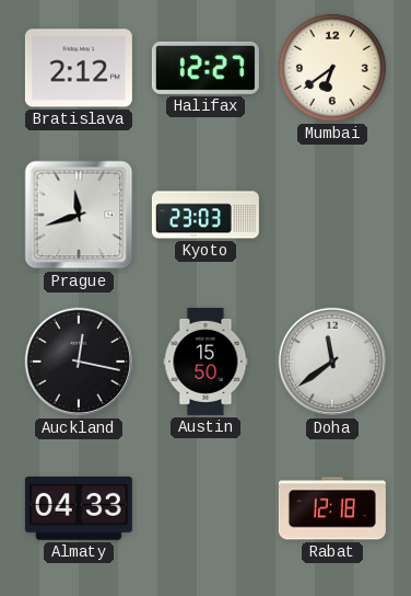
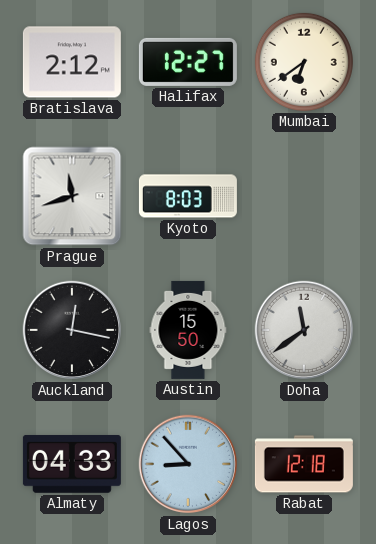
Kyoto: 23:03 -> 8:03 (188, 196)
Lagos: none -> 8:53 (188, 464)
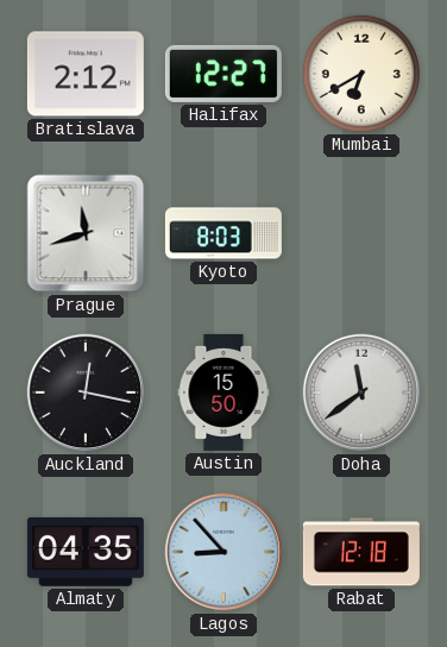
Mumbai: 6:39 -> 6:40 (361, 74)
Almaty: 04:33 -> 04:35 (86, 552)
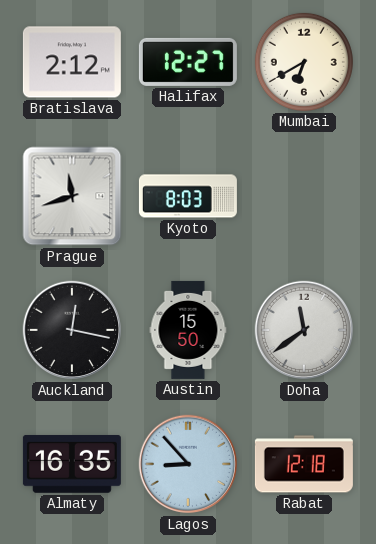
Almaty: 04:35 -> 16:35 (72, 464)
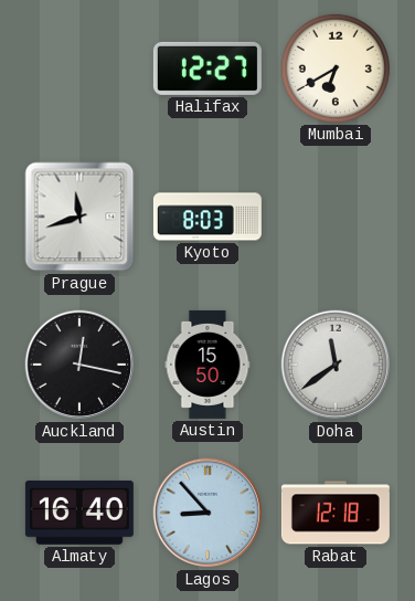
Bratislava: 2:12 -> none (72, 62)
Almaty: 16:35 -> 16:40 (79, 513)
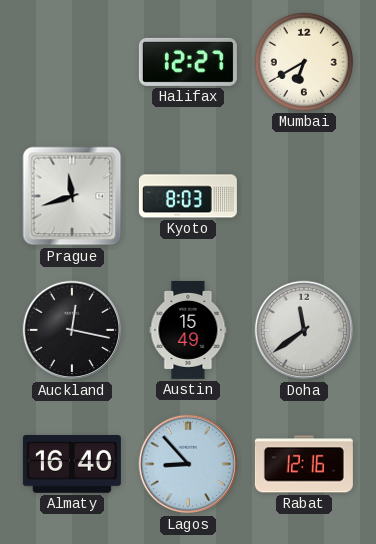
Austin: 15:50 -> 15:49 (188, 330)
Rabat: 12:18 -> 12:16 (304, 464)
